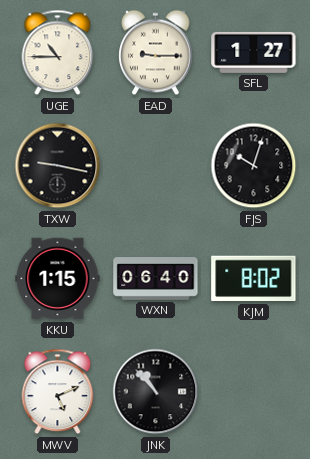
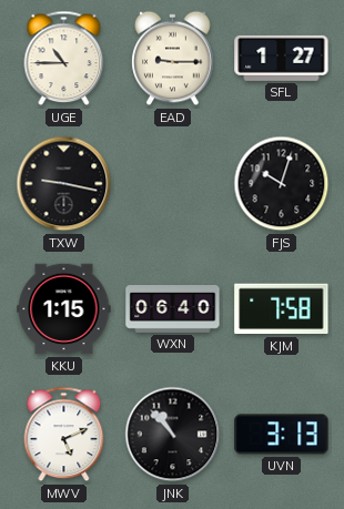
KJM: 8:02 -> 7:58 (282, 309)
UVN: none -> 3:13 (282, 435)
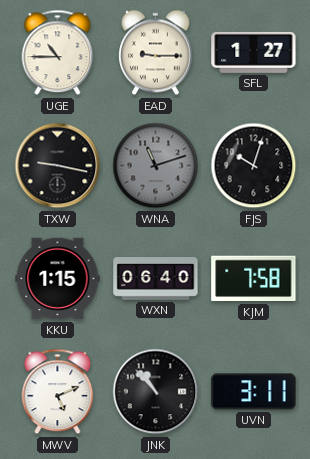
WNA: none -> 11:12 (156, 166)
UVN: 3:13 -> 3:11 (254, 392)
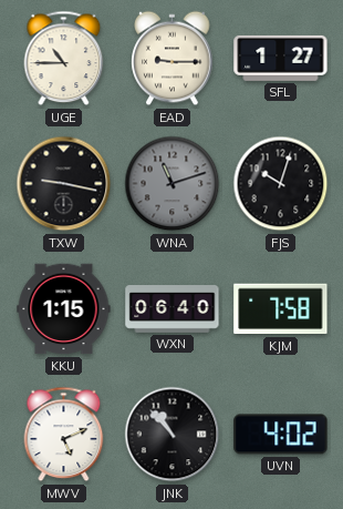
UVN: 3:11 -> 4:02 (281, 435)
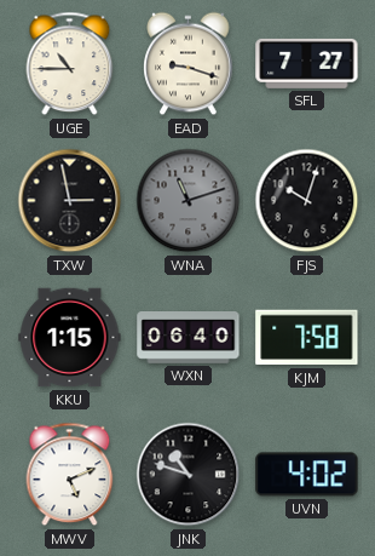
EAD: 9:15 -> 9:18 (189, 64)
SFL: 1:27 -> 7:27 (307, 63)
TXW: 9:17 -> 2:58 (70, 201)
JNK: 10:53 -> 10:48 (189, 475)
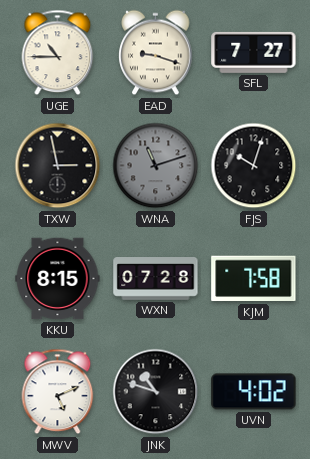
KKU: 1:15 -> 8:15 (58, 279)
WXN: 06:40 -> 07:28 (156, 279)
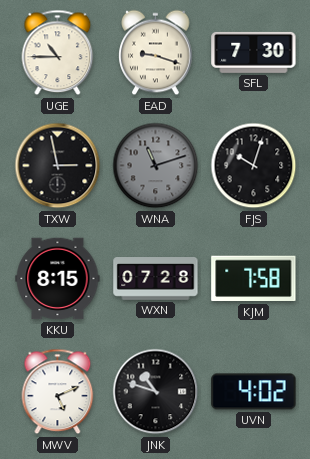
SFL: 7:27 -> 7:30 (254, 52)
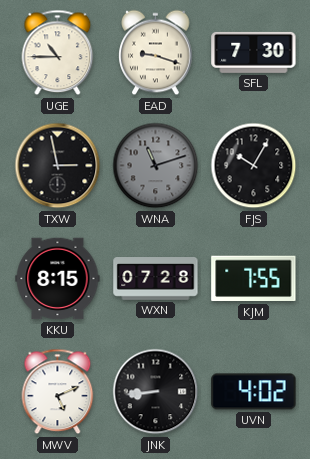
FJS: 10:03 -> 10:05 (254, 166)
KJM: 7:58 -> 7:55 (254, 279)
JNK: 10:48 -> 8:44 (156, 392)
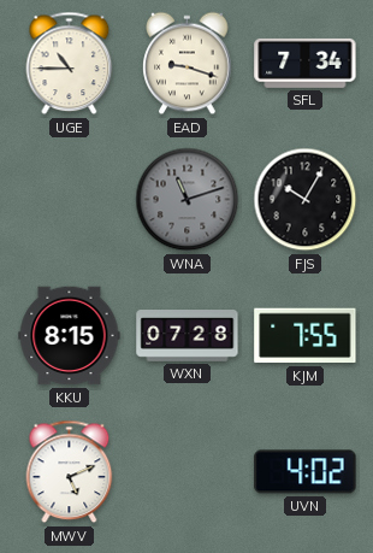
SFL: 7:30 -> 7:34 (306, 63)
TXW: 2:58 -> none (58, 166)
JNK: 8:44 -> none (156, 392)
